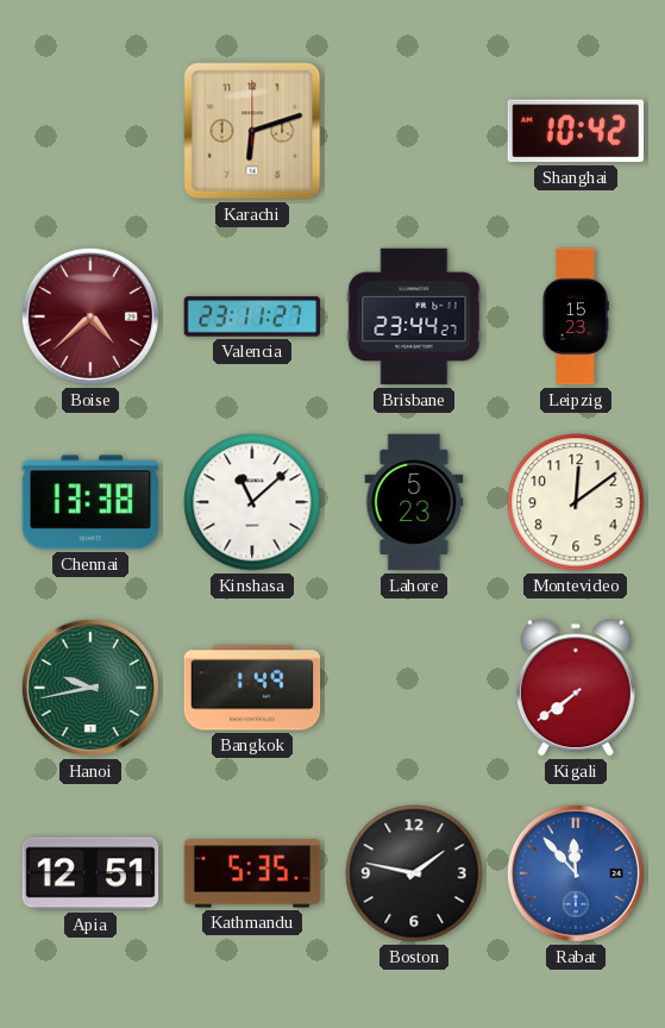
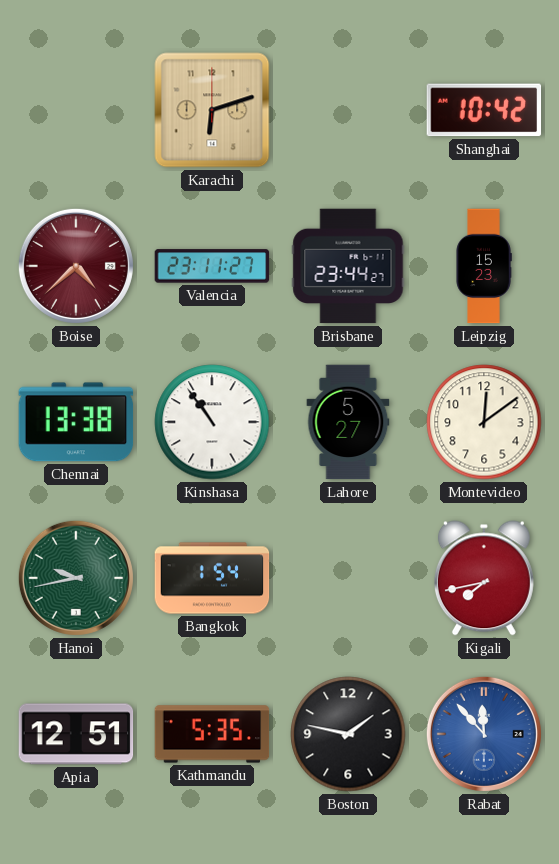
Kinshasa: 11:08 -> 10:54 (212, 422)
Lahore: 5:23 -> 5:27 (348, 422)
Bangkok: 1:49 -> 1:54 (212, 578)
Kigali: 7:39 -> 7:43 (484, 578)
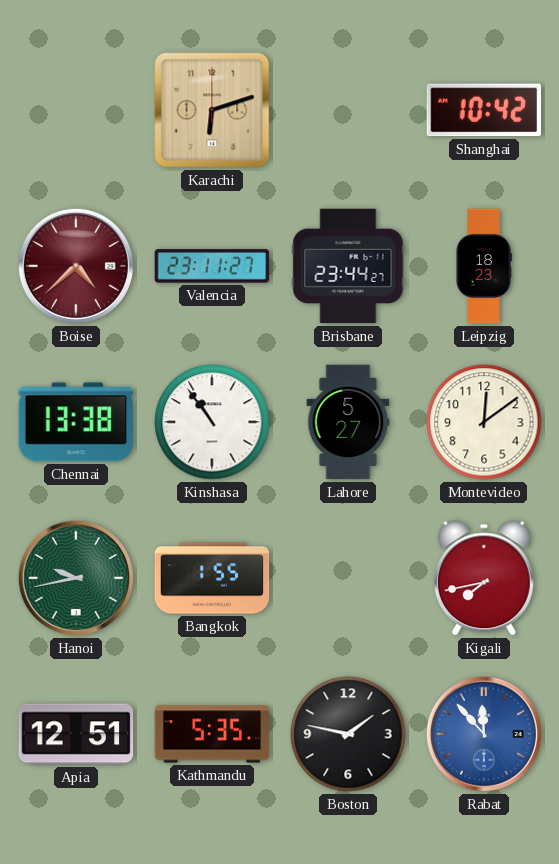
Leipzig: 15:23 -> 18:23 (484, 266)
Bangkok: 1:54 -> 1:55 (212, 578)
